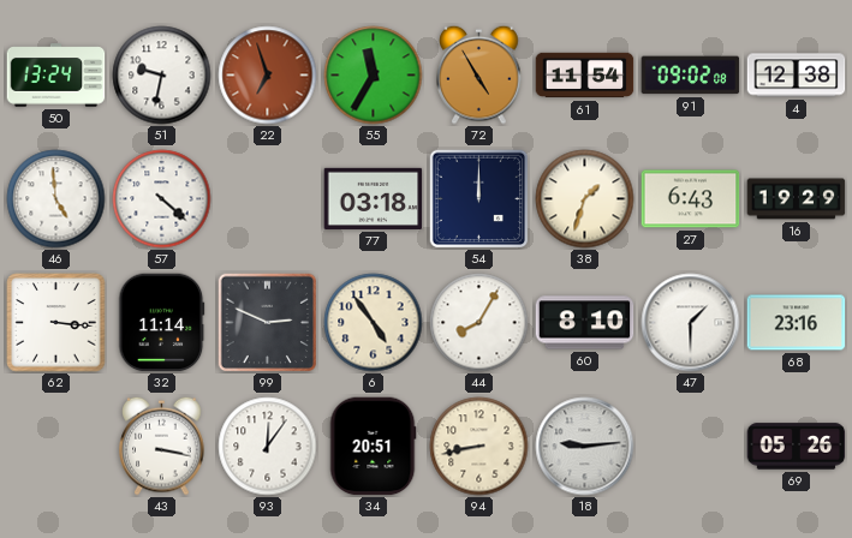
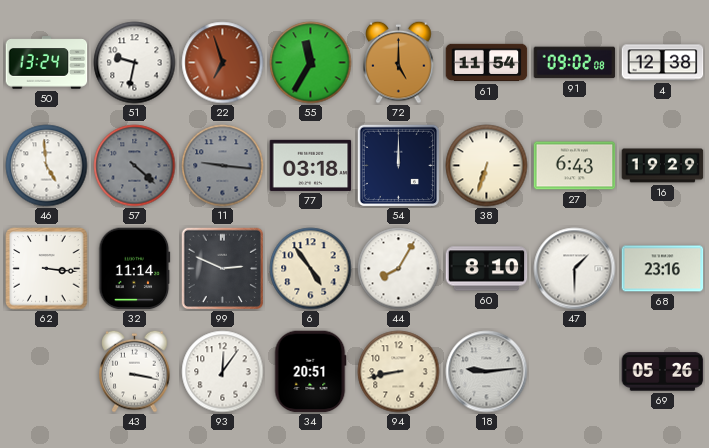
72: 4:55 -> 5:00 (399, 62)
57 dial: white -> grey (135, 166)
11: none -> 9:16 (223, 166)
38: 1:33 -> 6:33 (487, 166)
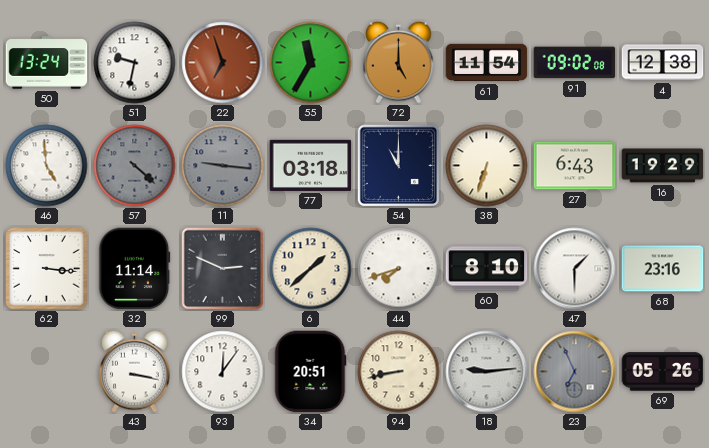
54: 12:00 -> 11:00 (398, 165)
6: 4:54 -> 1:38 (311, 269)
44: 8:05 -> 7:42 (399, 269)
23: none -> 6:56 (575, 372)
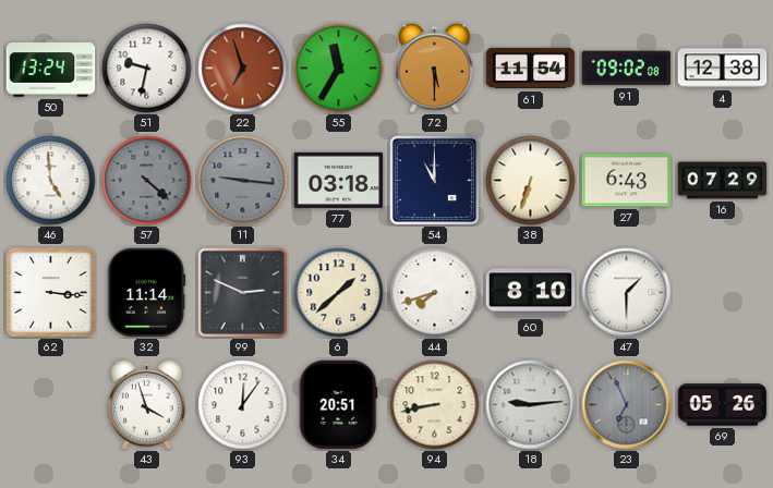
72: 5:00 -> 5:30 (435, 68)
16: 19:29 -> 07:29 (723, 181)
68: 23:16 -> none (663, 269)
43: 3:17 -> 3:57 (147, 404)
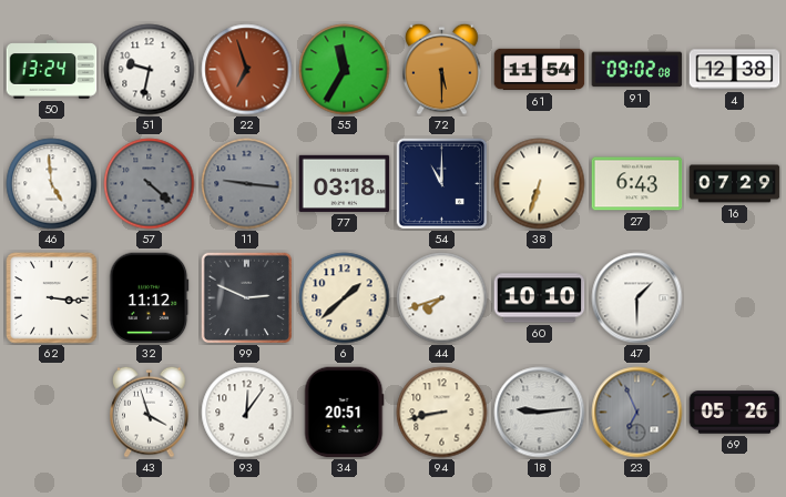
32: 11:14 -> 11:12 (150, 298)
60: 8:10 -> 10:10 (540, 298)
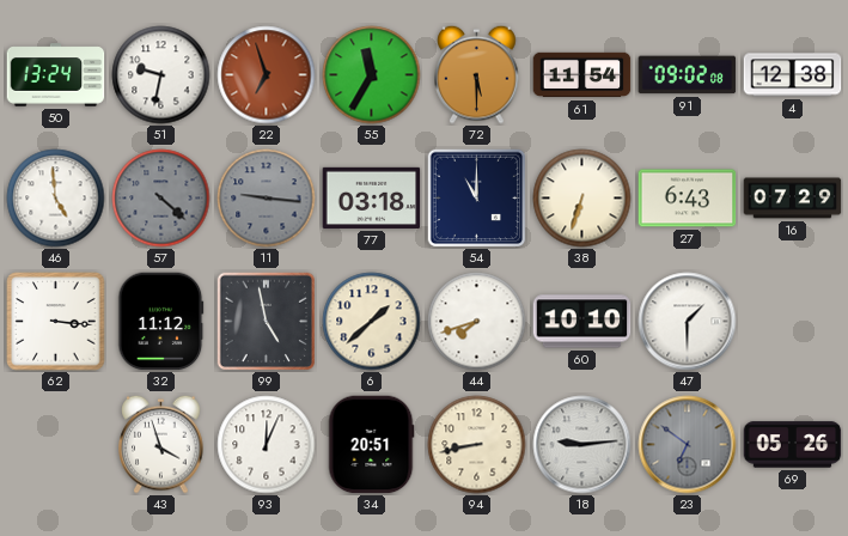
99: 2:49 -> 4:58 (266, 321)
93: 12:06 -> 12:04 (267, 445)
23: 6:56 -> 6:51 (688, 445)
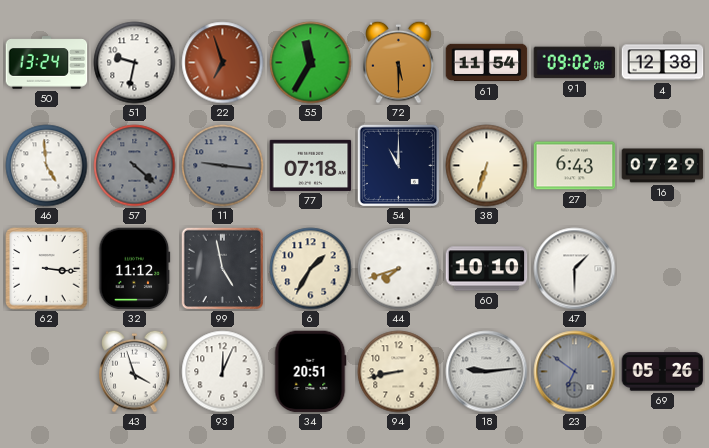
77: 03:18 -> 07:18 (311, 165)
6: 1:38 -> 1:35 (311, 269)
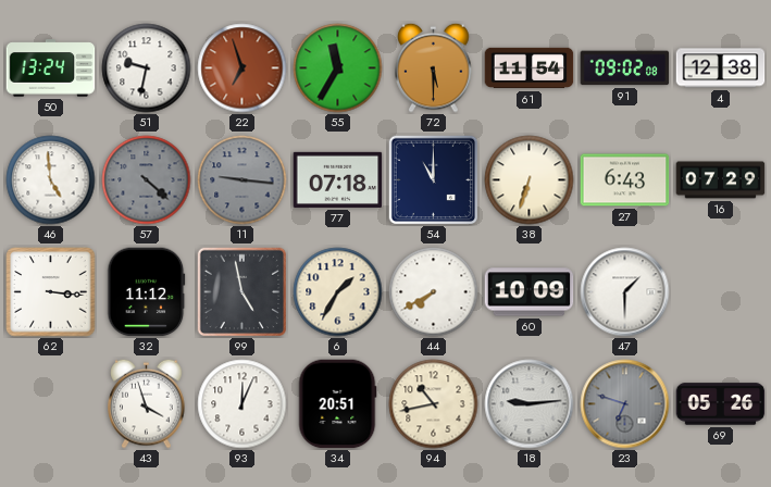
44: 7:42 -> 7:40 (434, 292)
60: 10:10 -> 10:09 (530, 292)
94: 8:43 -> 10:43 (434, 404)
23: 6:51 -> 6:48 (625, 404)
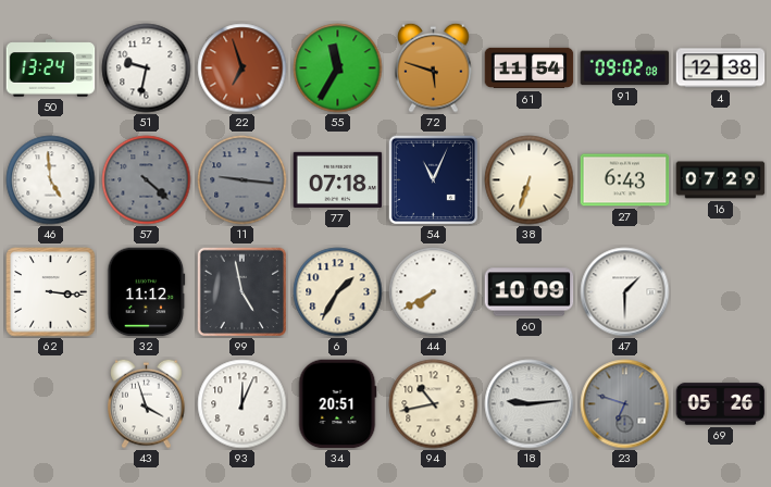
72: 5:30 -> 5:48 (434, 67)
54: 11:00 -> 11:04 (433, 179)
